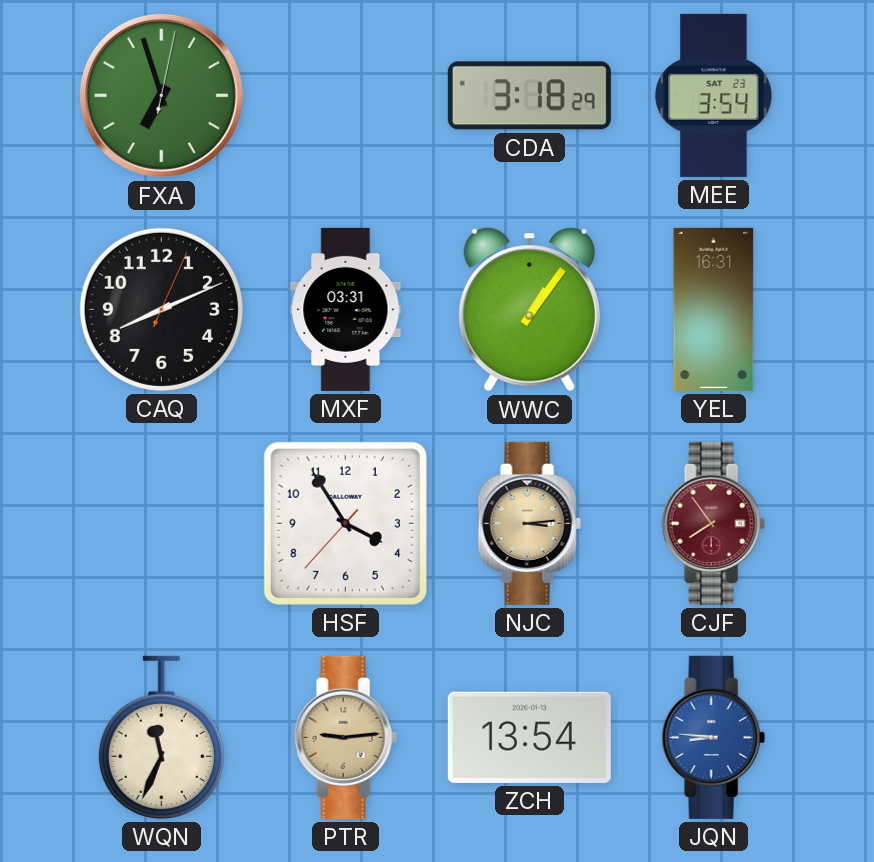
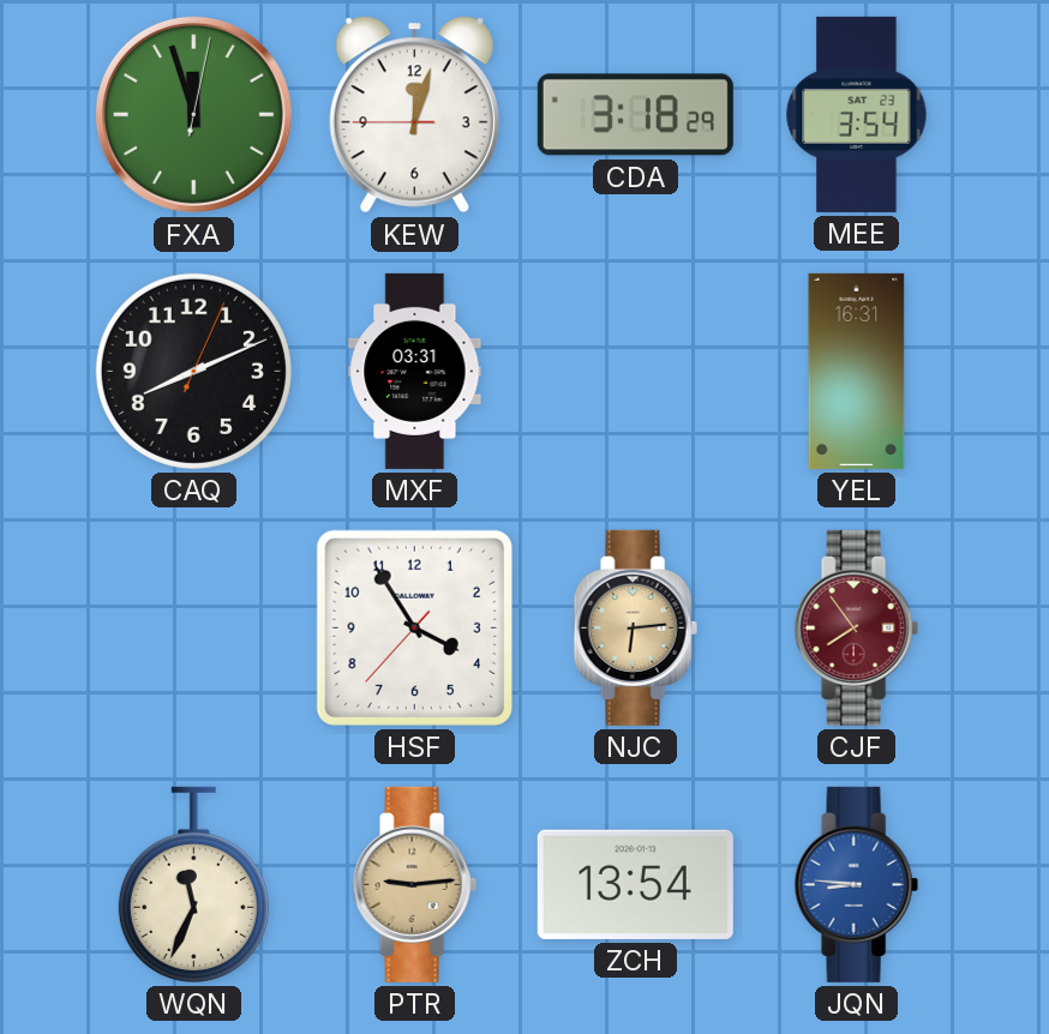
FXA: 6:57 -> 11:57 (193, 114)
KEW: none -> 12:02 (414, 115)
WWC: 1:06 -> none (529, 310)
NJC: 3:14 -> 6:14 (635, 627)
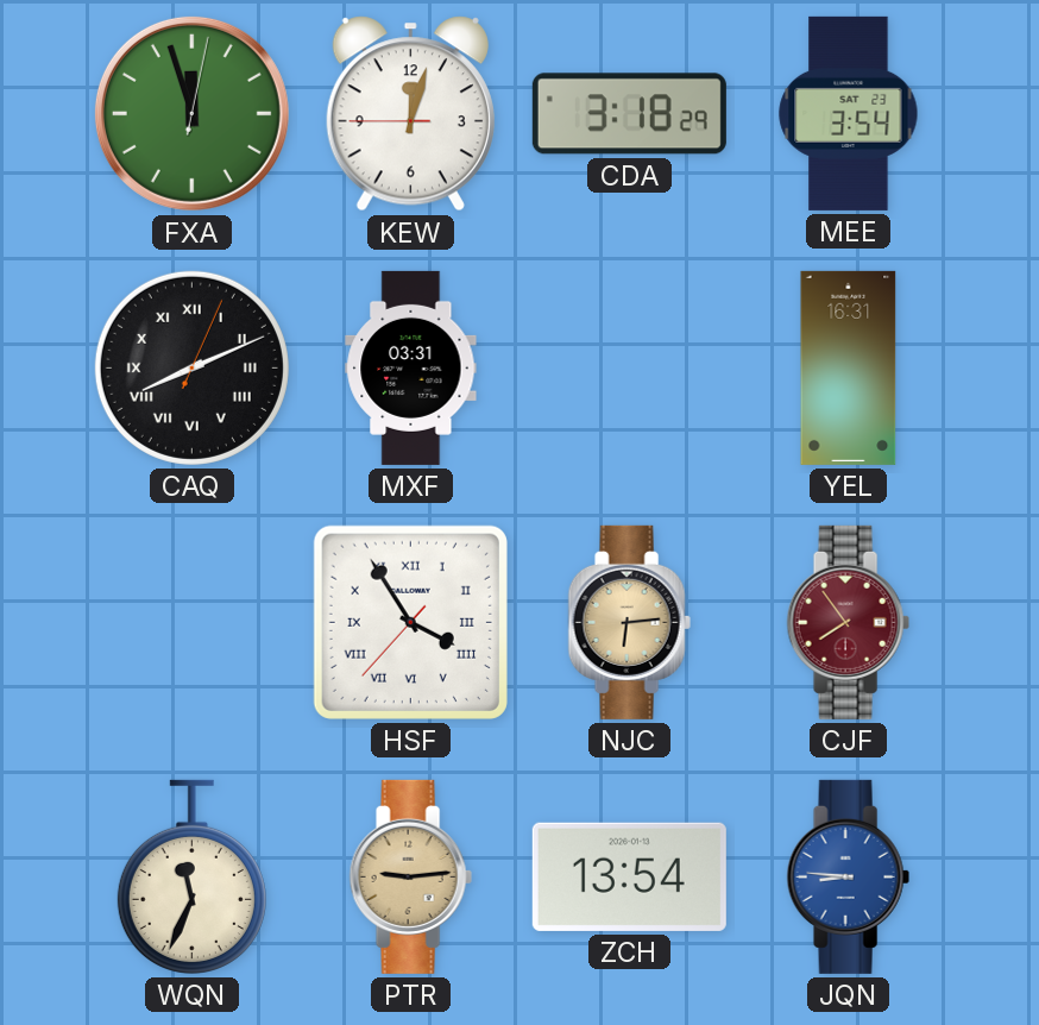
CAQ numerals: Arabic -> Roman (191, 367)
HSF numerals: Arabic -> Roman (410, 622)
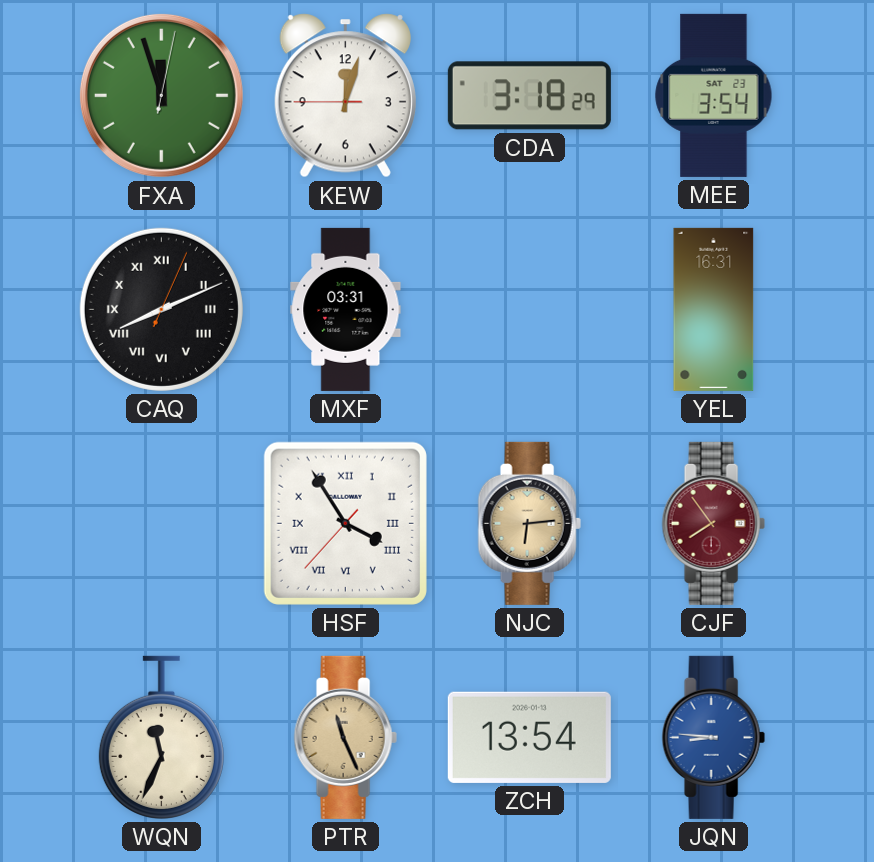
PTR: 9:14 -> 11:26 (345, 737)
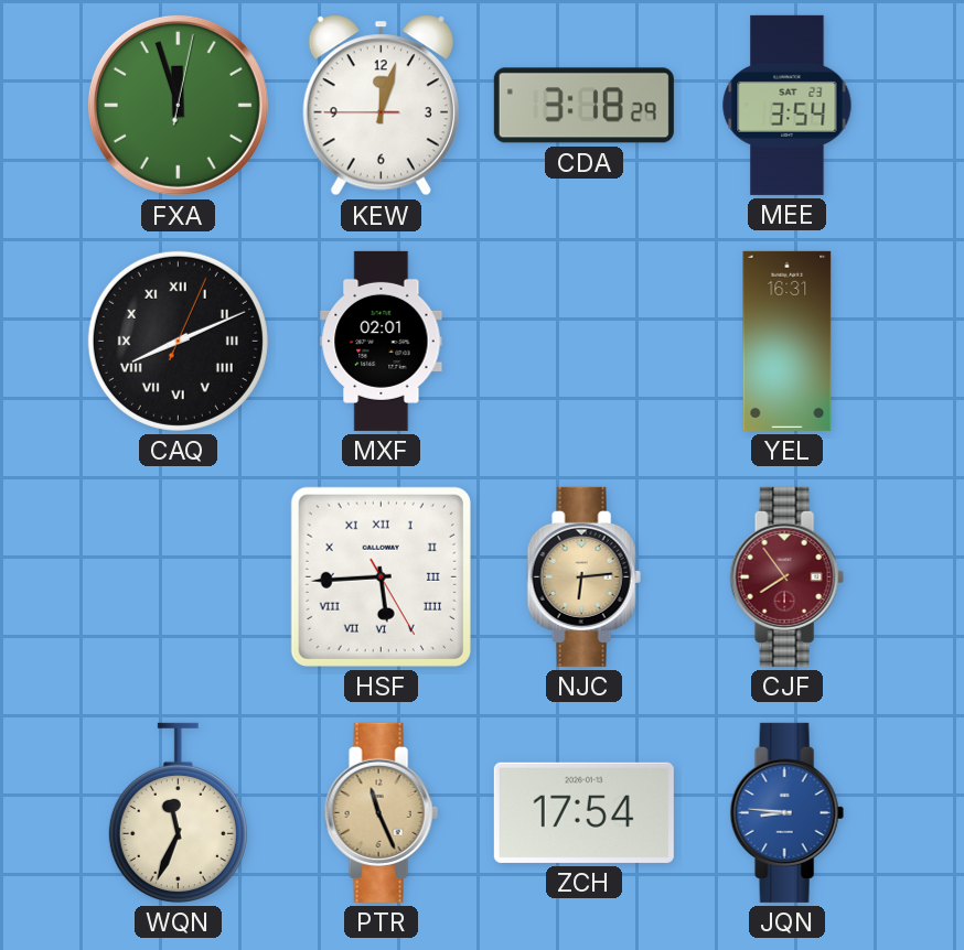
MXF: 03:31 -> 02:01 (382, 341)
HSF: 3:54 -> 5:44 (381, 576)
ZCH: 13:54 -> 17:54 (583, 812)
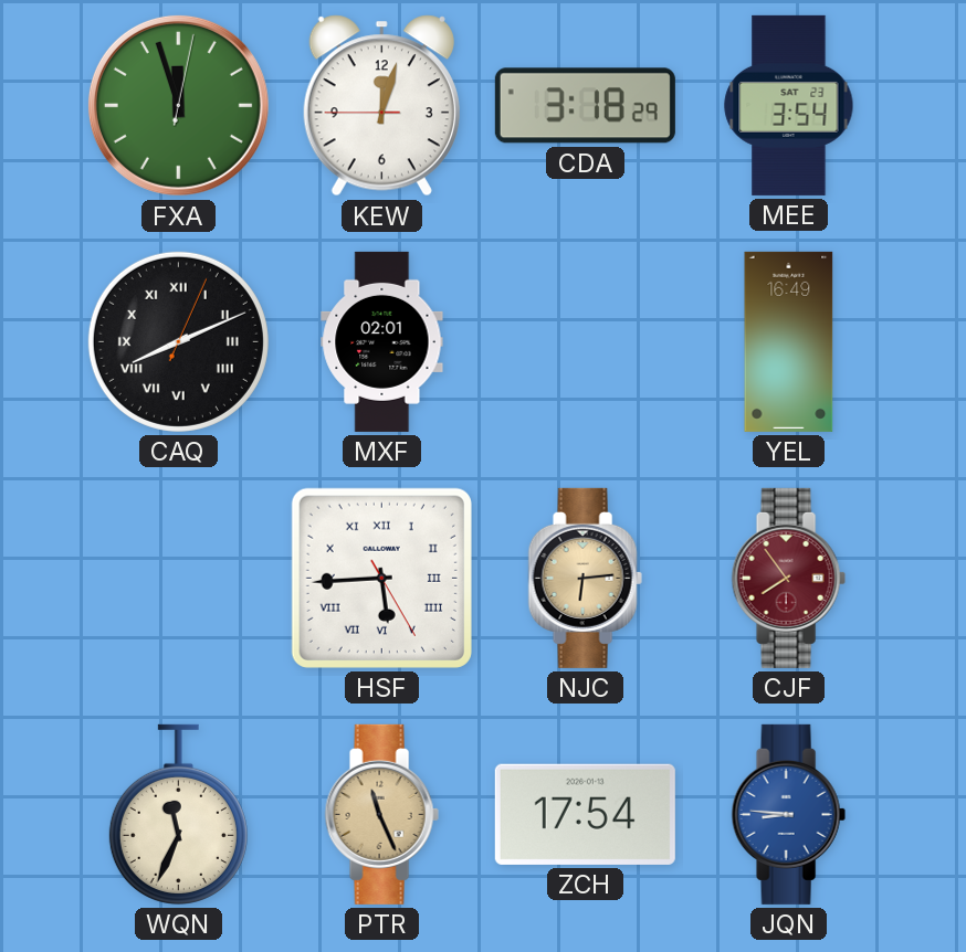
YEL: 16:31 -> 16:49 (789, 341)
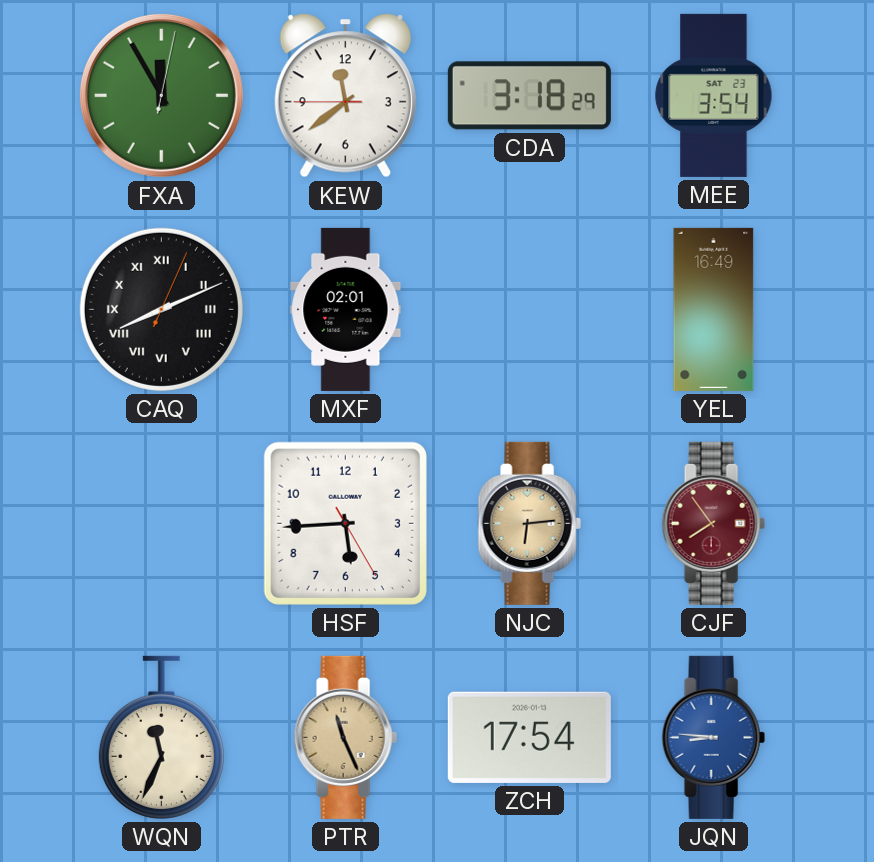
FXA: 11:57 -> 11:55 (161, 95)
KEW: 12:02 -> 11:38 (345, 96)
HSF numerals: Roman -> Arabic (345, 523)
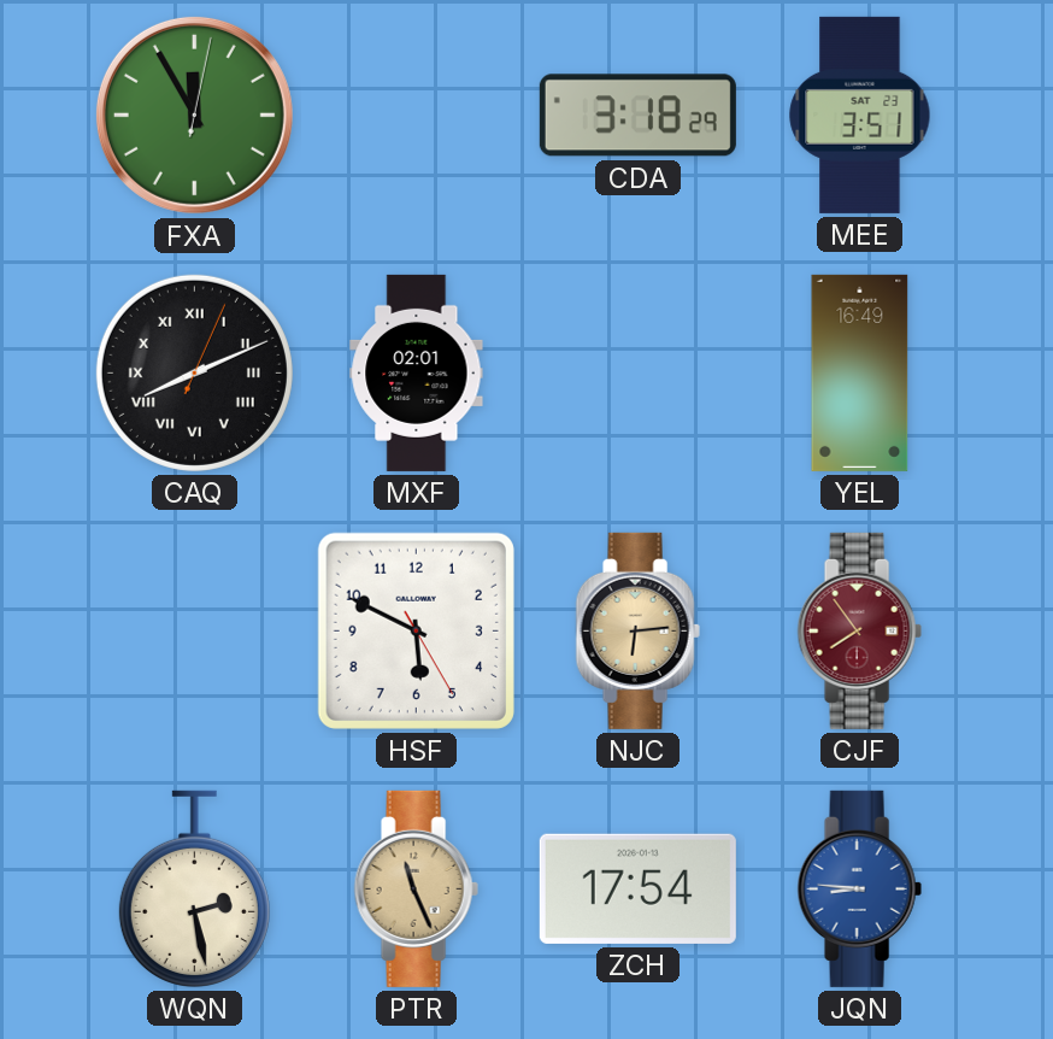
KEW: 11:38 -> none (345, 96)
MEE: 3:54 -> 3:51 (860, 115)
HSF: 5:44 -> 5:49 (416, 630)
WQN: 11:34 -> 2:28 (194, 888)
